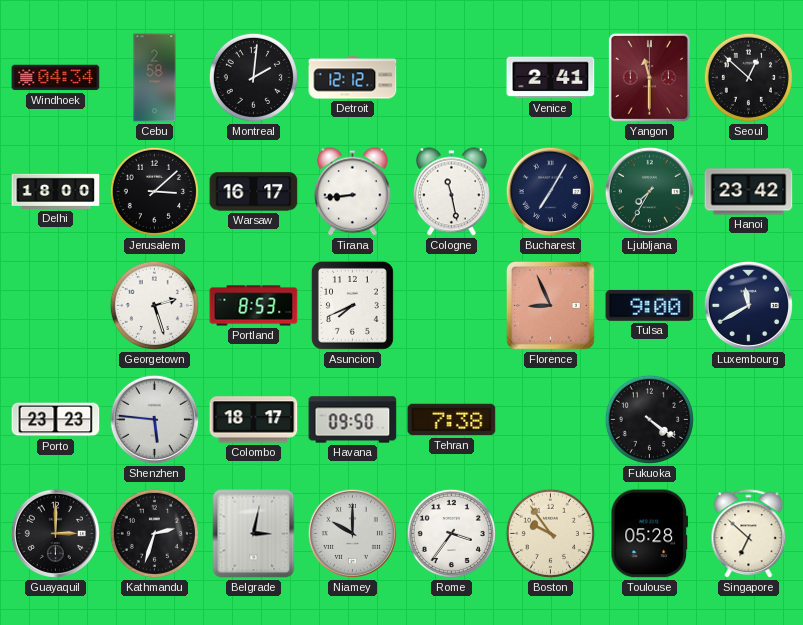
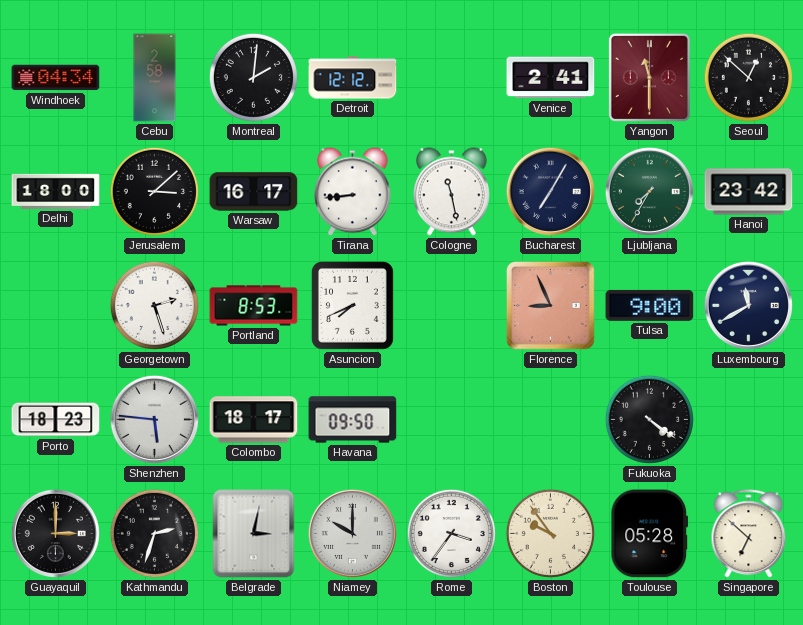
Porto: 23:23 -> 18:23 (56, 420)
Tehran: 7:38 -> none (452, 420)
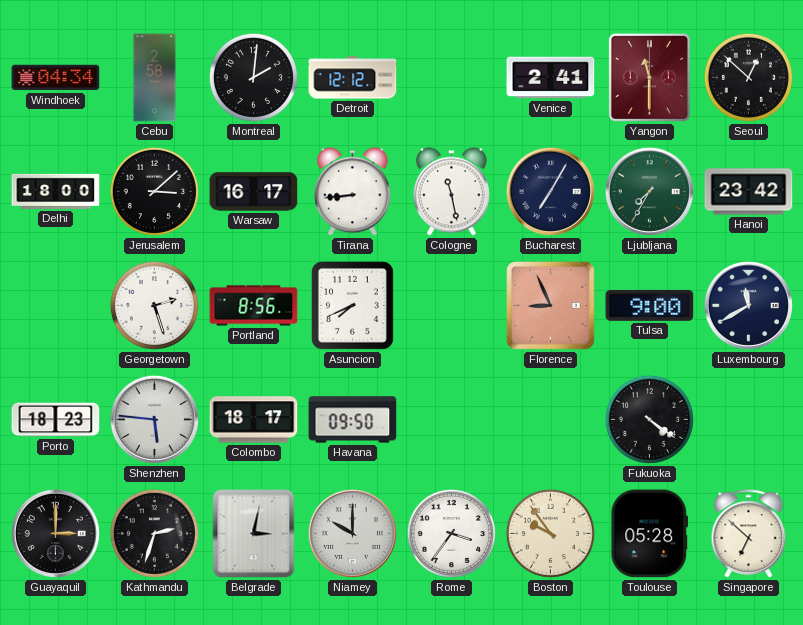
Portland: 8:53 -> 8:56 (254, 306)
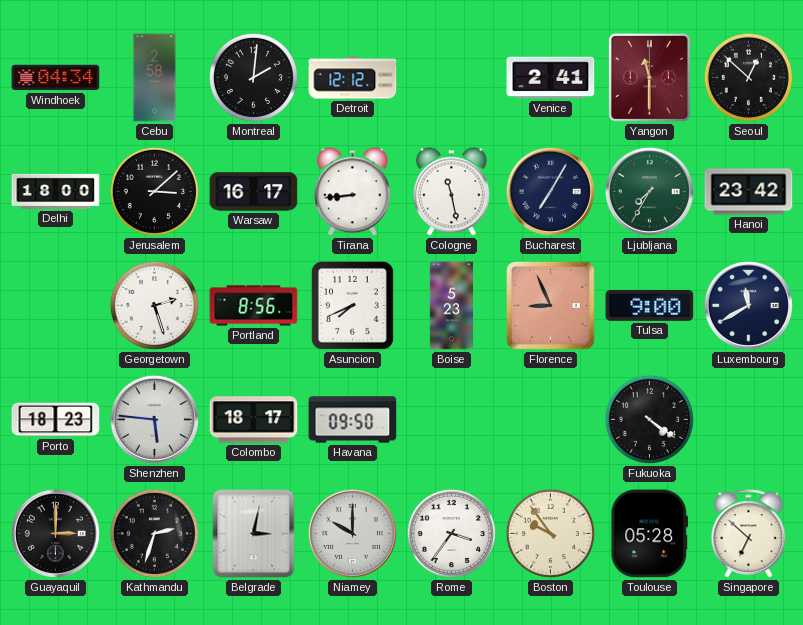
Boise: none -> 5:23 (452, 306)
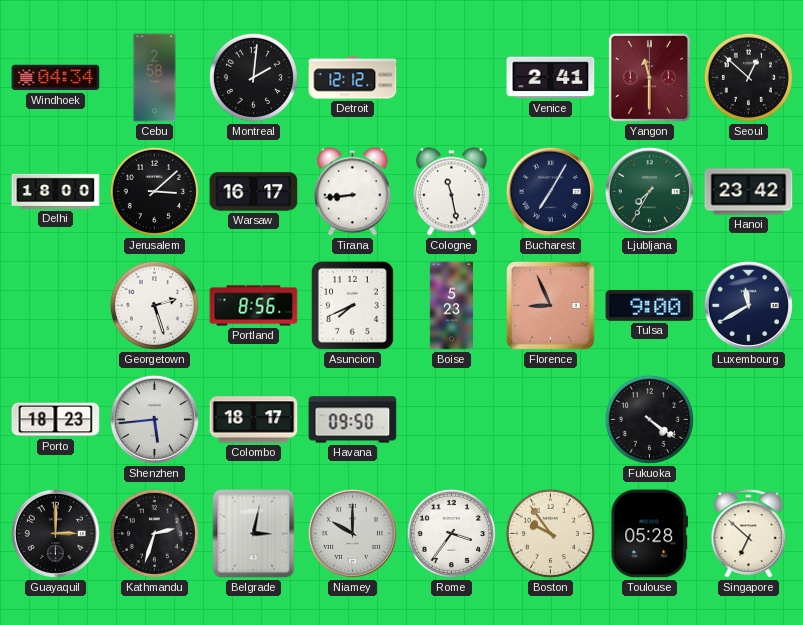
Shenzhen: 5:46 -> 5:44 (154, 419)
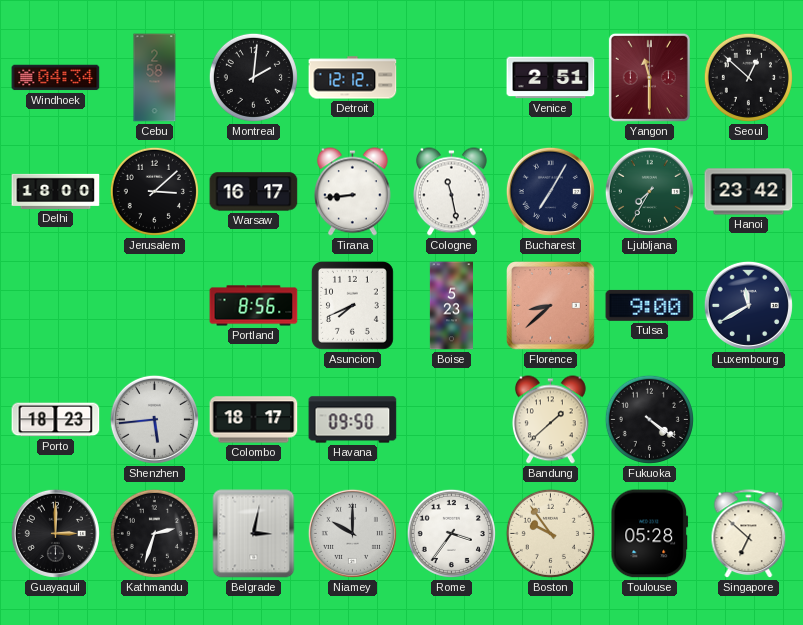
Venice: 2:41 -> 2:51 (551, 78)
Georgetown: 2:27 -> none (154, 305)
Florence: 8:56 -> 8:38 (551, 306)
Bandung: none -> 1:38 (550, 420)
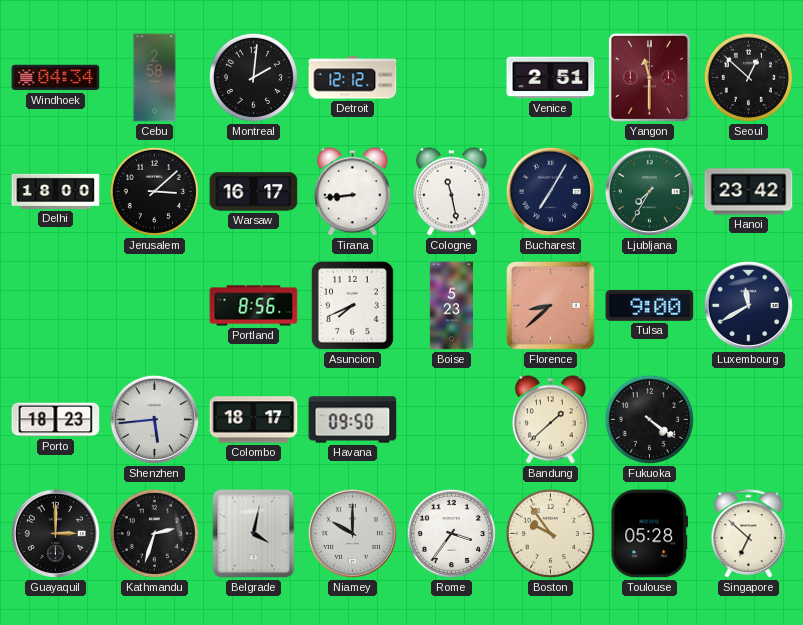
Belgrade: 3:02 -> 4:02 (254, 534)
